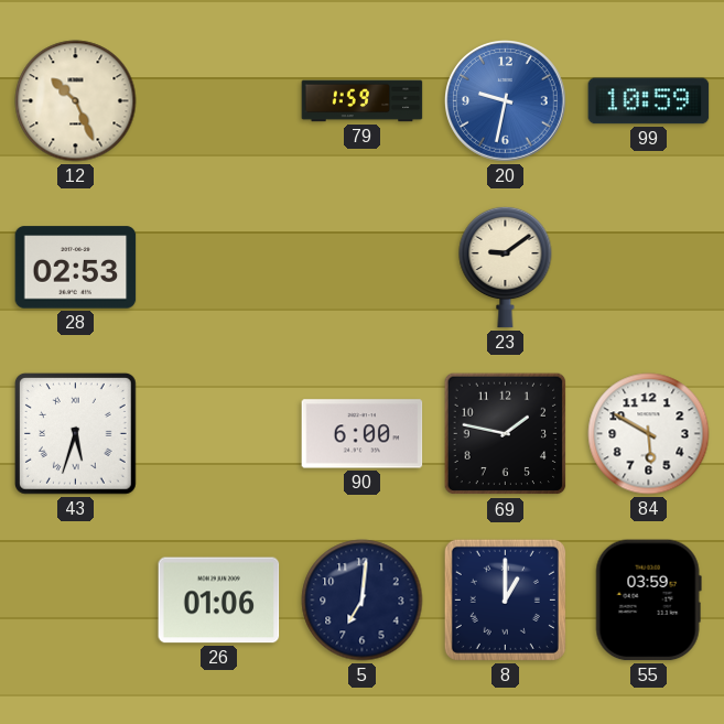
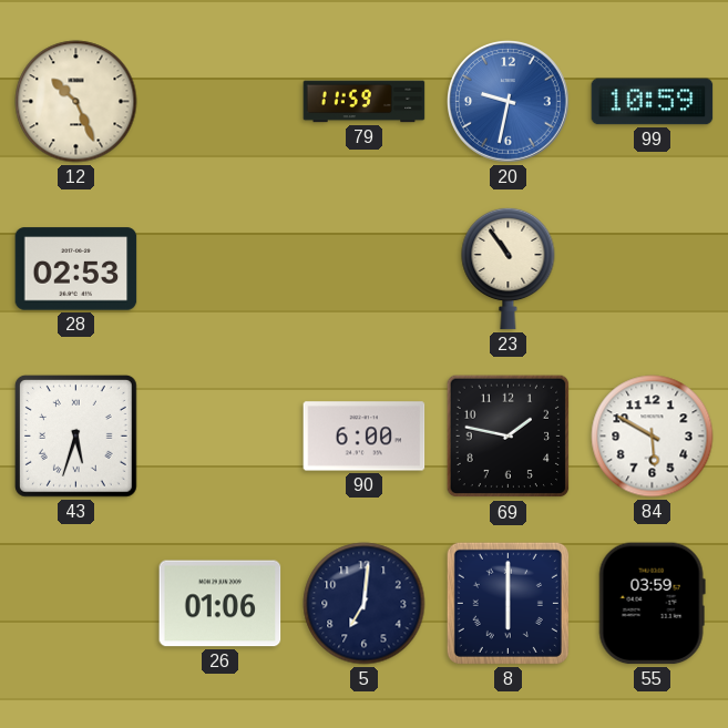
79: 1:59 -> 11:59 (365, 102)
23: 9:09 -> 10:54 (509, 268)
8: 1:00 -> 6:00 (507, 603)
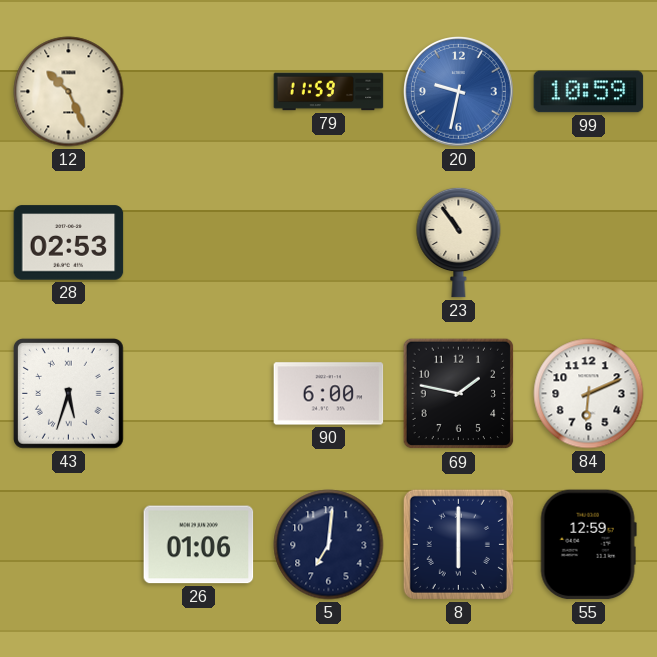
84: 5:50 -> 6:11 (589, 394)
55: 03:59 -> 12:59 (588, 545)
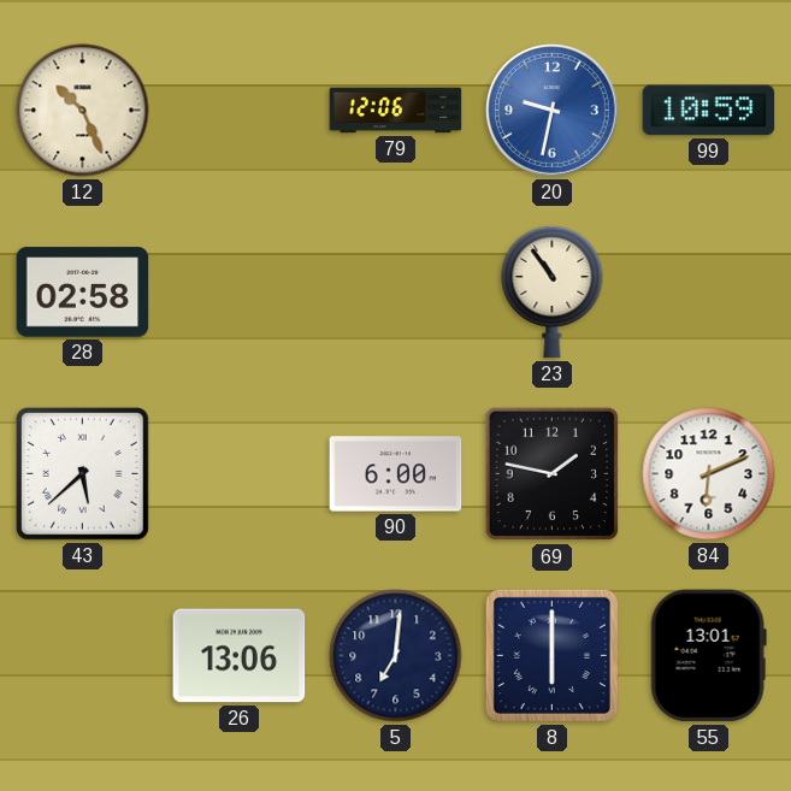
79: 11:59 -> 12:06 (396, 111)
28: 02:53 -> 02:58 (83, 293)
43: 5:33 -> 5:38 (82, 473)
26: 01:06 -> 13:06 (240, 656)
55: 12:59 -> 13:01 (708, 656)
